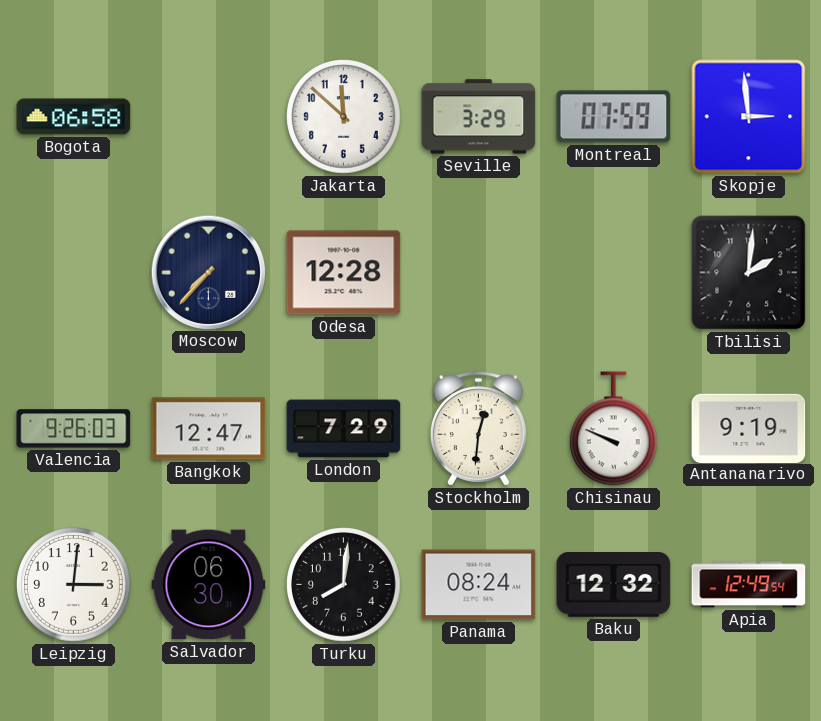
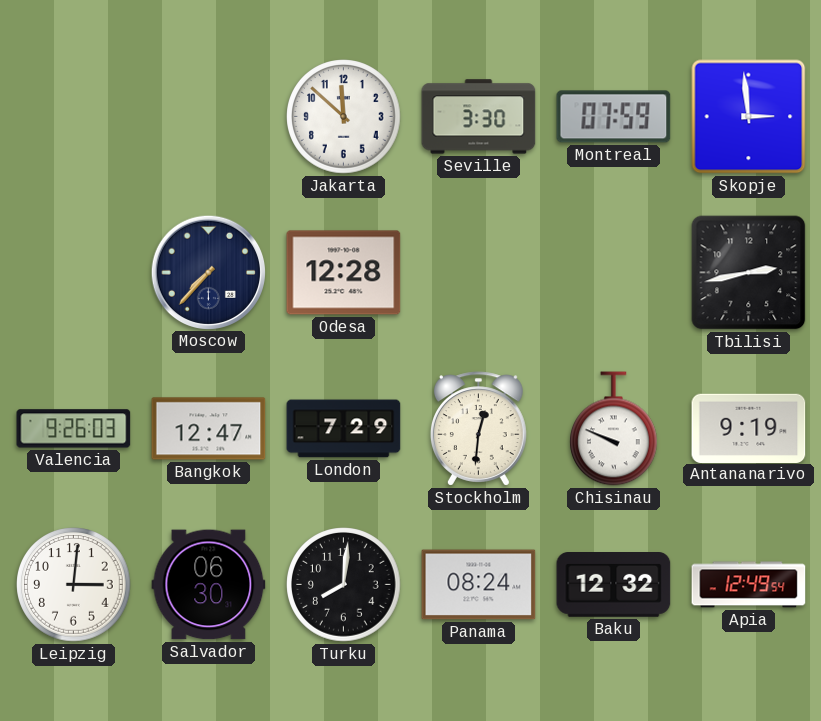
Bogota: 06:58 -> none (74, 117)
Seville: 3:29 -> 3:30 (479, 117)
Tbilisi: 2:01 -> 2:43 (749, 273)
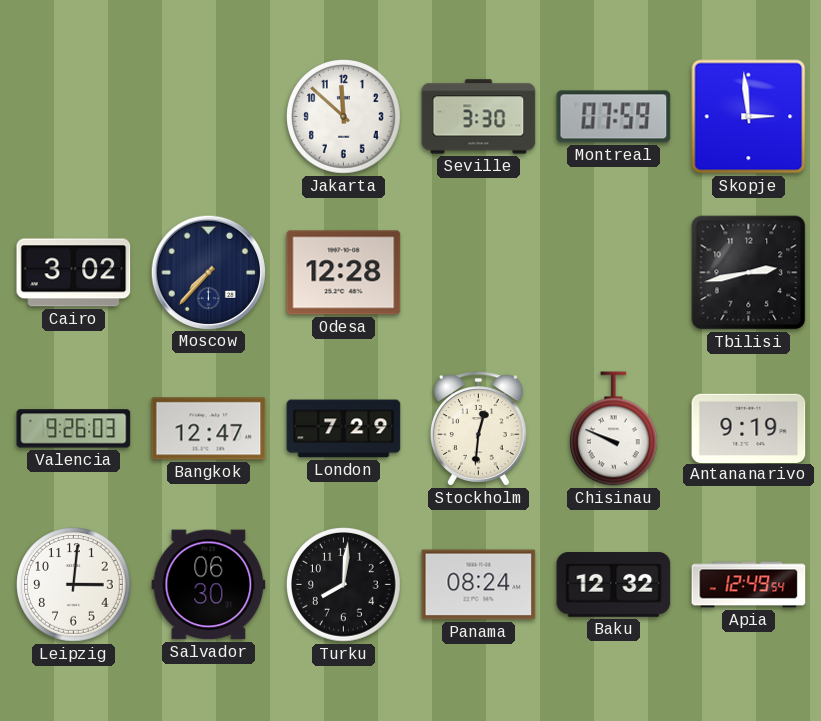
Cairo: none -> 3:02 (74, 273)
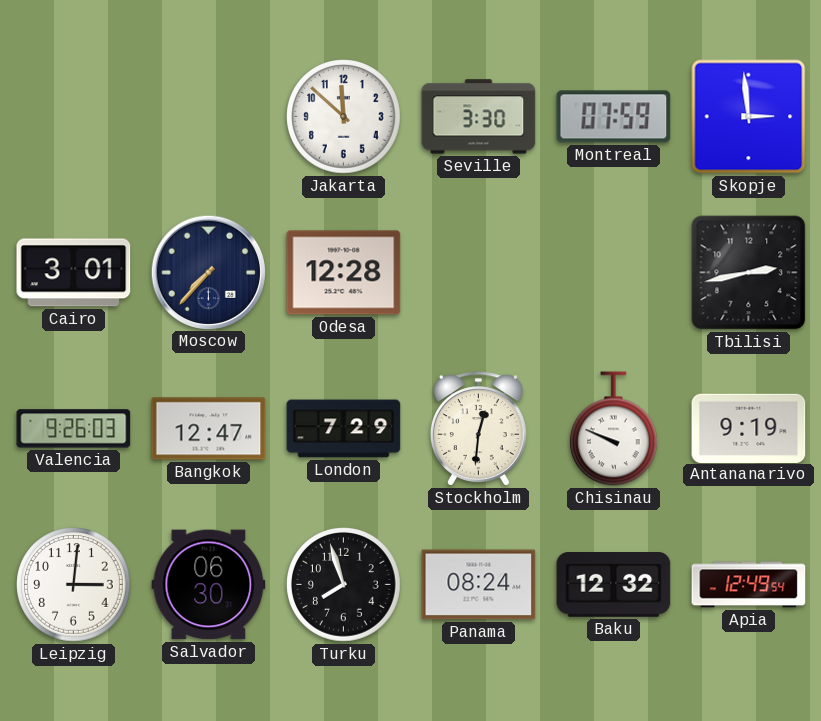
Cairo: 3:02 -> 3:01 (74, 273)
Turku: 8:01 -> 7:57 (344, 585)
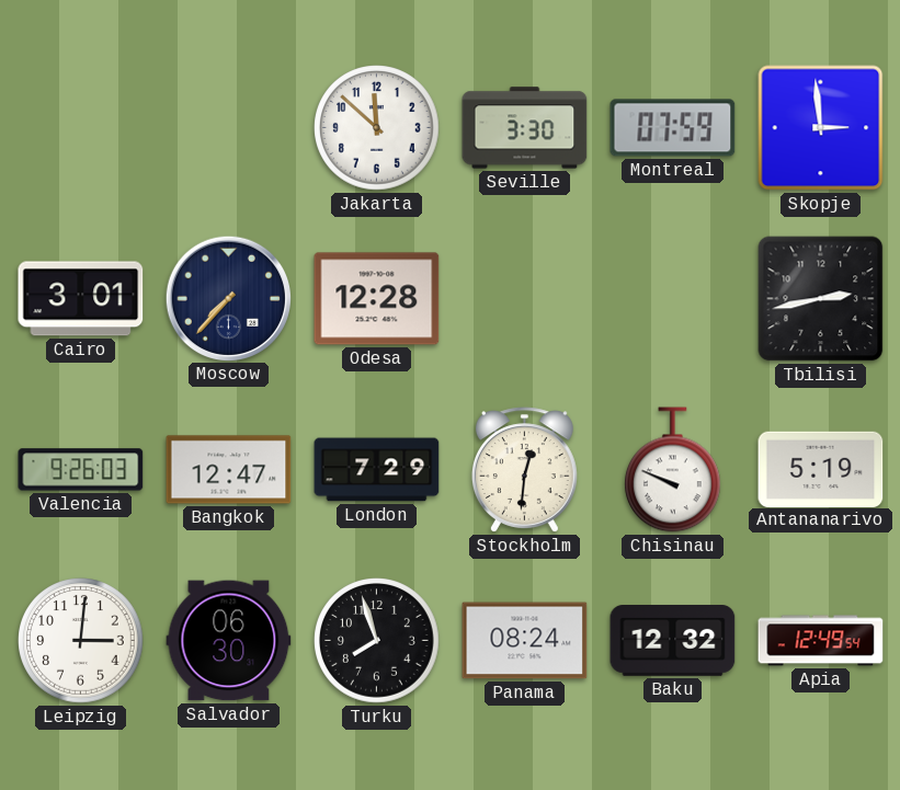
Antananarivo: 9:19 -> 5:19 (821, 469)
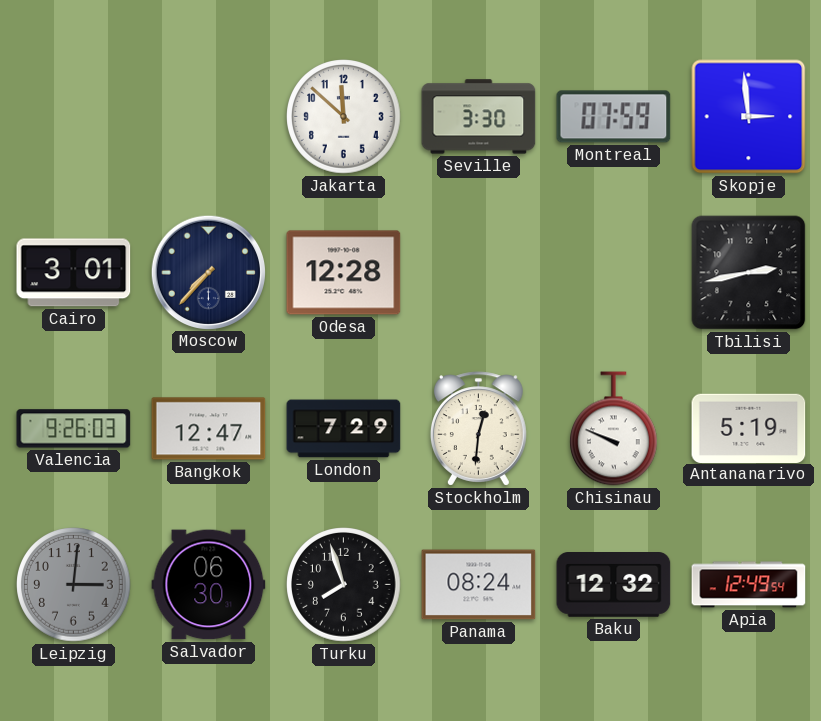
Leipzig dial: white -> grey (74, 585)
